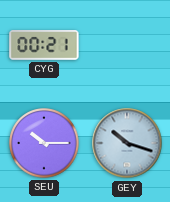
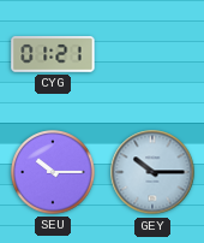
CYG: 00:21 -> 01:21 (53, 54)
GEY: 10:18 -> 10:15 (152, 172)
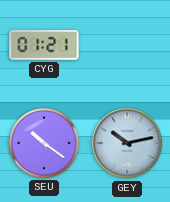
SEU: 10:15 -> 10:21 (44, 143)
GEY: 10:15 -> 10:13 (127, 143)
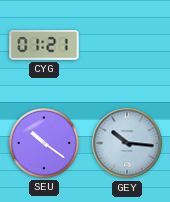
GEY: 10:13 -> 10:16 (127, 143)
